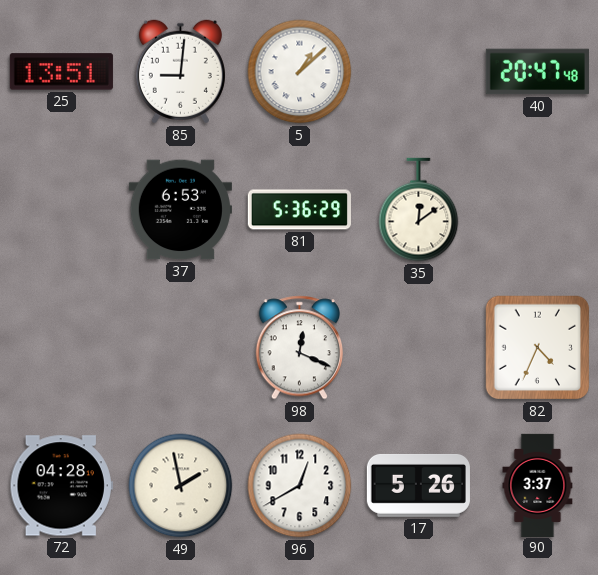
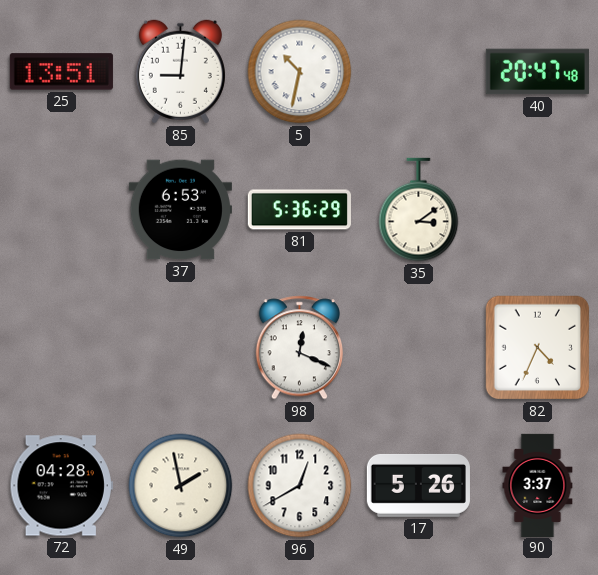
5: 1:08 -> 10:32 (300, 72)
35: 12:09 -> 3:09 (419, 210)
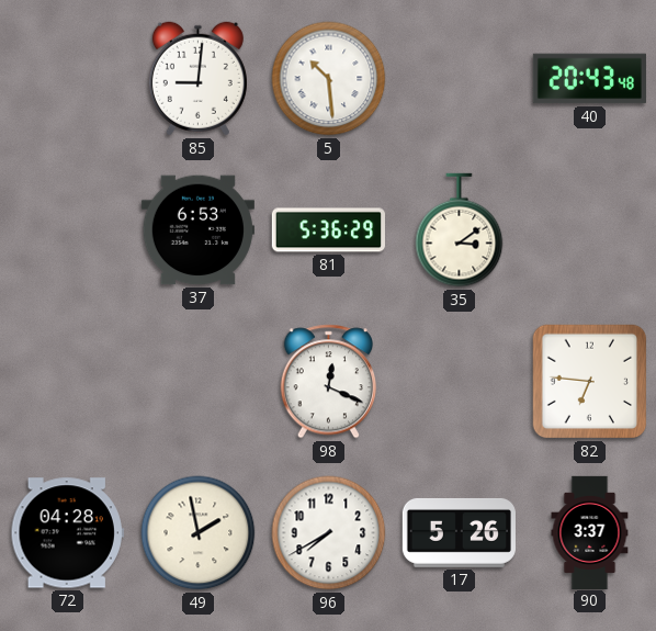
25: 13:51 -> none (61, 72)
5: 10:32 -> 10:29 (329, 79)
40: 20:47 -> 20:43 (589, 79)
82: 4:34 -> 6:46 (590, 382)
96: 12:40 -> 7:40 (329, 533)
